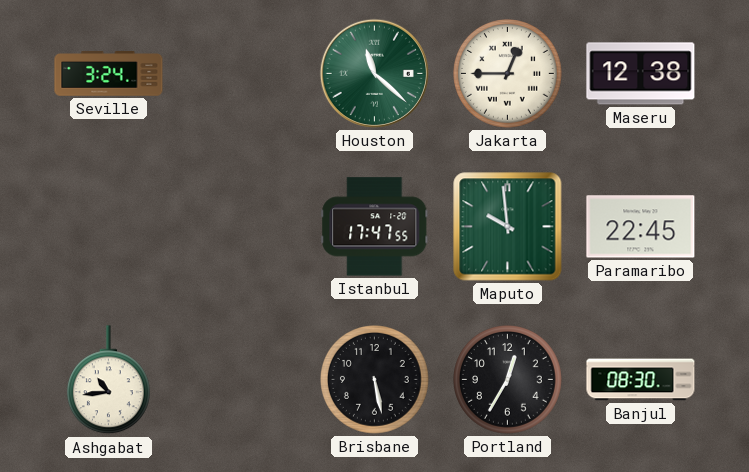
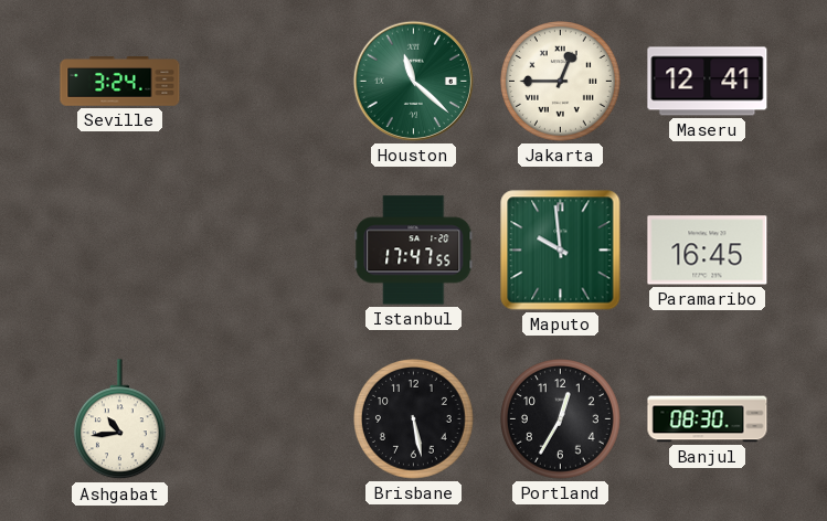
Maseru: 12:38 -> 12:41 (708, 82)
Paramaribo: 22:45 -> 16:45 (708, 251)
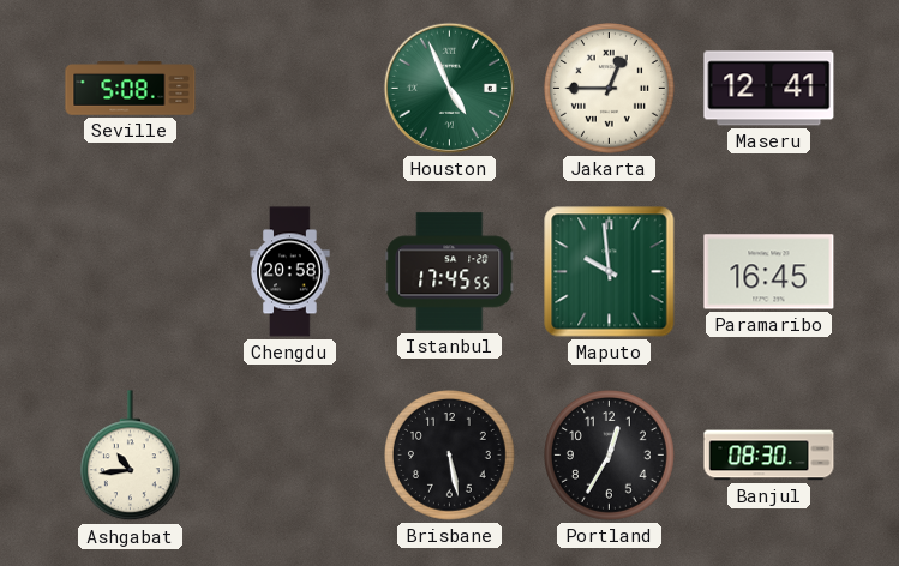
Seville: 3:24 -> 5:08 (131, 89)
Houston: 11:22 -> 4:56 (449, 88)
Chengdu: none -> 20:58 (290, 272)
Istanbul: 17:47 -> 17:45 (450, 272)
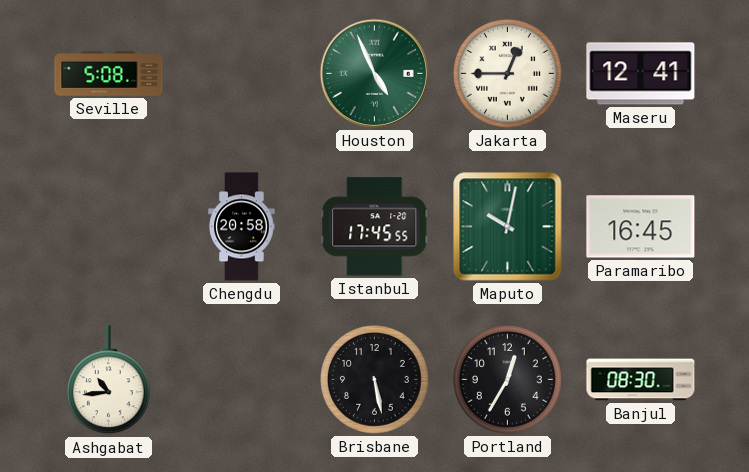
Maputo: 9:59 -> 10:02 (508, 227)
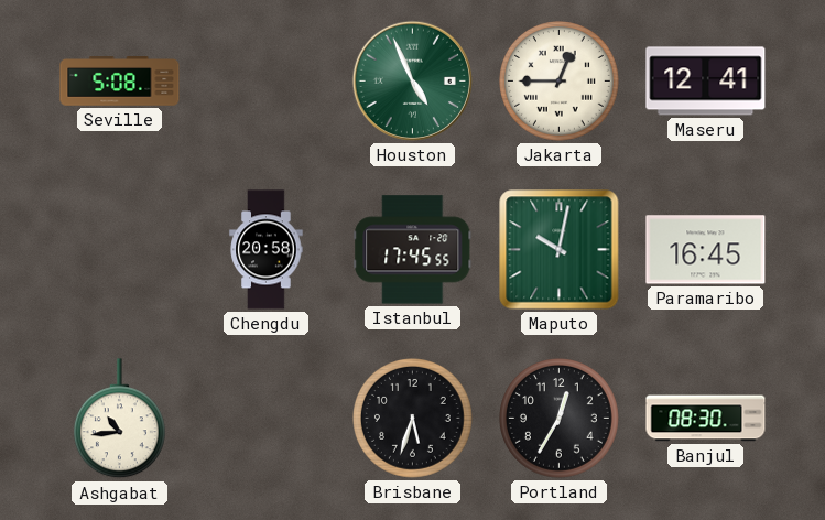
Brisbane: 5:28 -> 5:33 (413, 419)
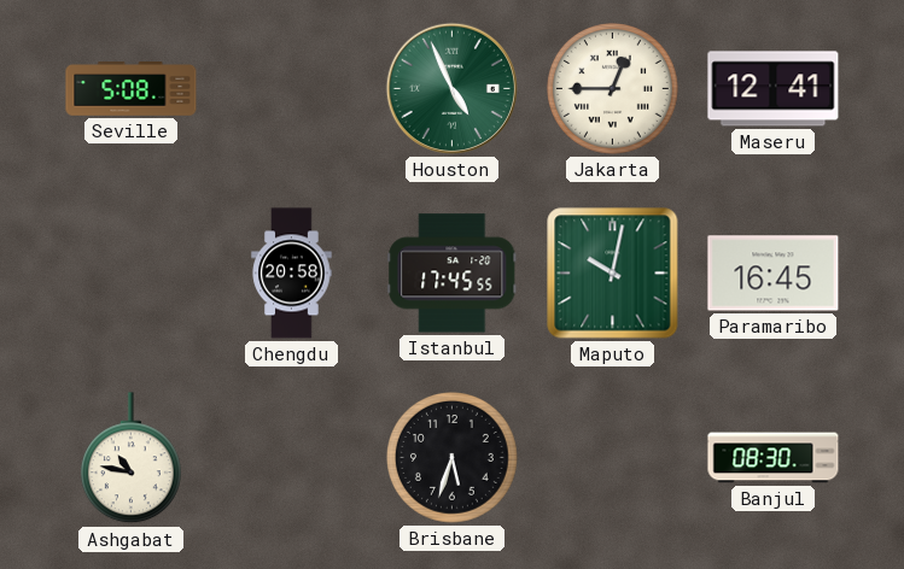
Ashgabat: 10:44 -> 10:47 (130, 458)
Portland: 12:35 -> none (560, 419)
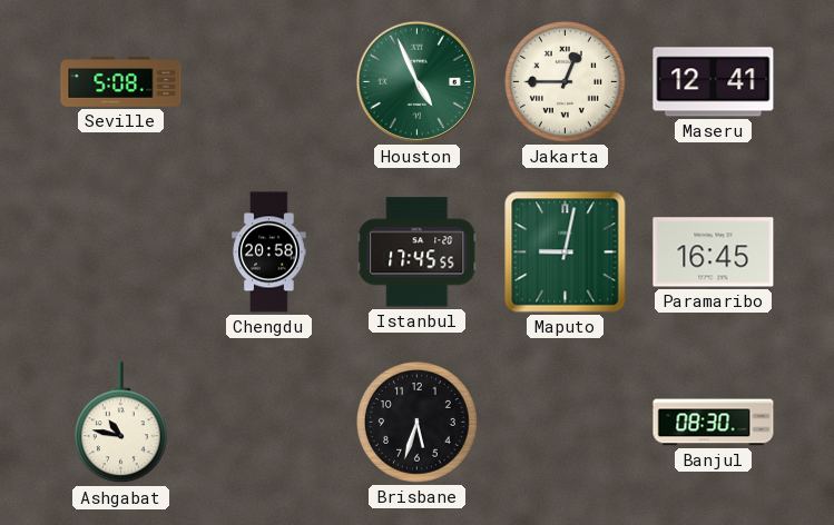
Maputo: 10:02 -> 9:02 (566, 252)
